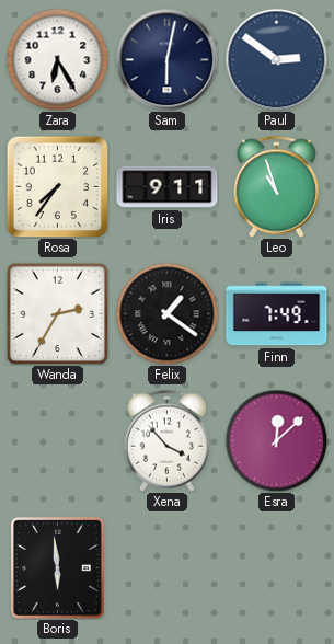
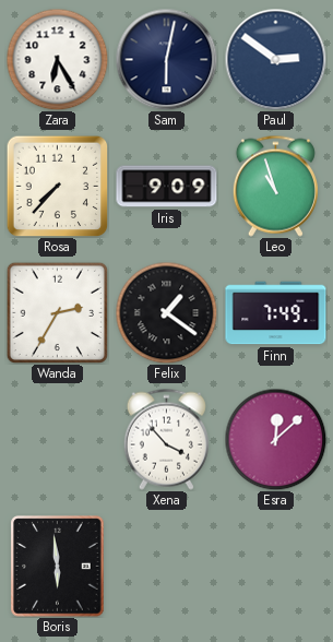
Rosa: 7:36 -> 7:37 (57, 186)
Iris: 9:11 -> 9:09 (167, 187)
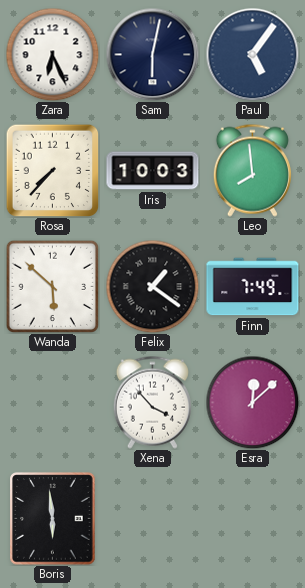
Zara: 6:25 -> 6:26 (52, 54)
Paul: 2:51 -> 5:06 (252, 54)
Iris: 9:09 -> 10:03 (153, 171)
Leo: 10:57 -> 7:59 (252, 170)
Wanda: 2:35 -> 5:52 (52, 286)
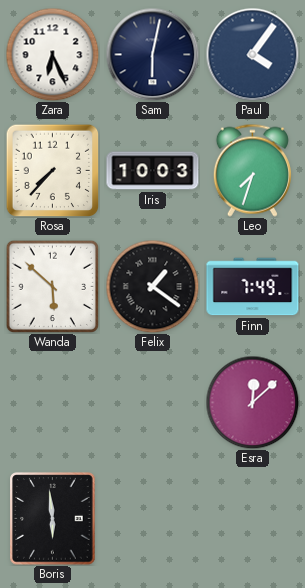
Paul: 5:06 -> 4:06 (252, 54)
Leo: 7:59 -> 7:33 (252, 170)
Xena: 3:53 -> none (152, 402)
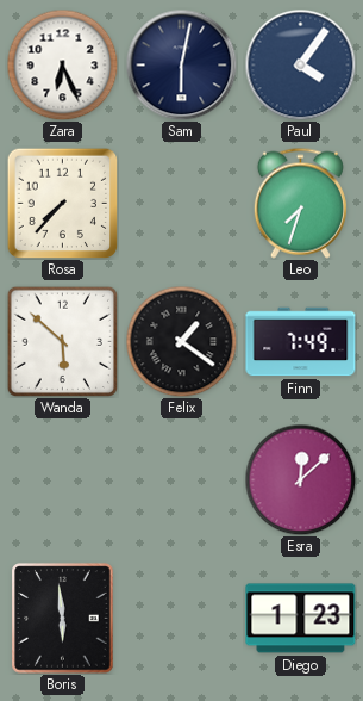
Iris: 10:03 -> none (153, 171)
Diego: none -> 1:23 (301, 619)
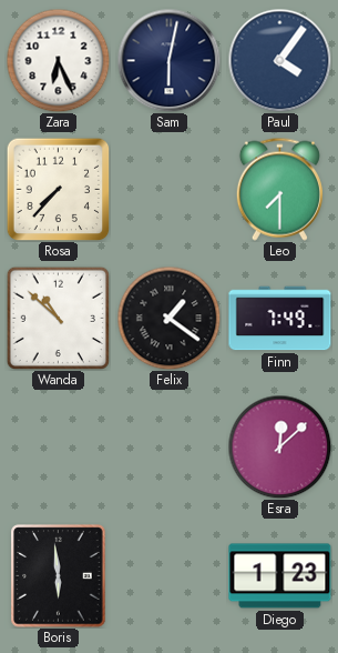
Leo: 7:33 -> 7:30 (279, 189)
Wanda: 5:52 -> 10:52 (58, 318)
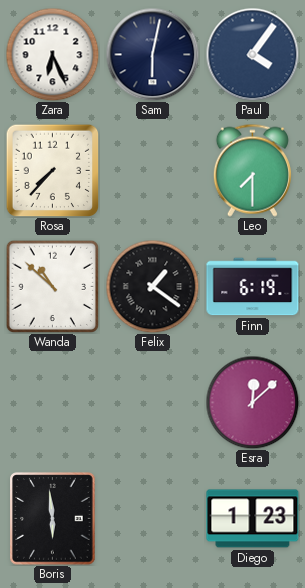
Finn: 7:49 -> 6:19 (253, 287)
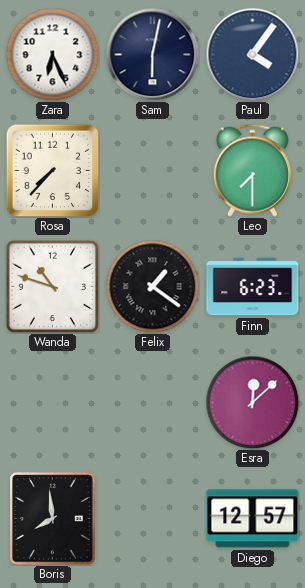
Wanda: 10:52 -> 10:48 (52, 286)
Finn: 6:19 -> 6:23 (253, 287)
Boris: 5:59 -> 7:59 (53, 519)
Diego: 1:23 -> 12:57 (253, 519)
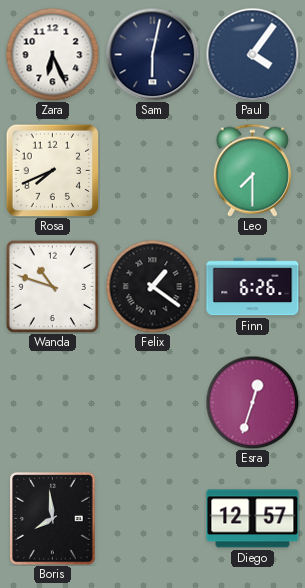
Rosa: 7:37 -> 7:41 (52, 170)
Finn: 6:23 -> 6:26 (253, 287)
Esra: 12:08 -> 12:33 (252, 402)
